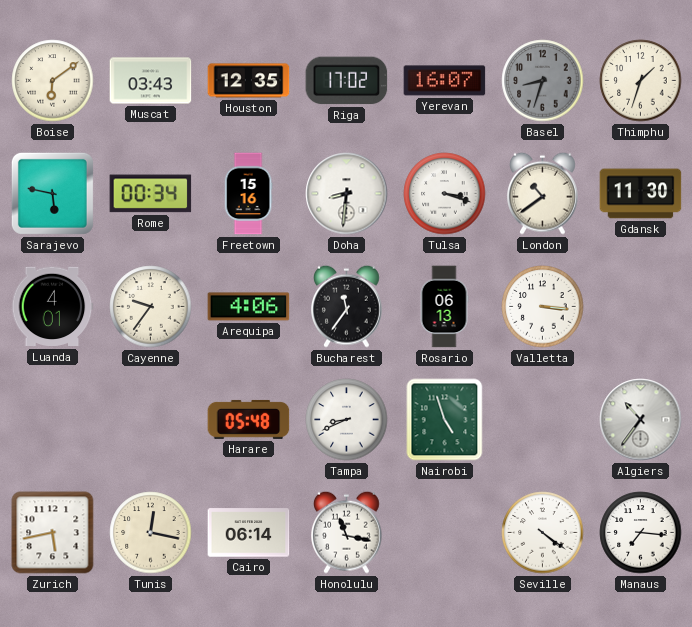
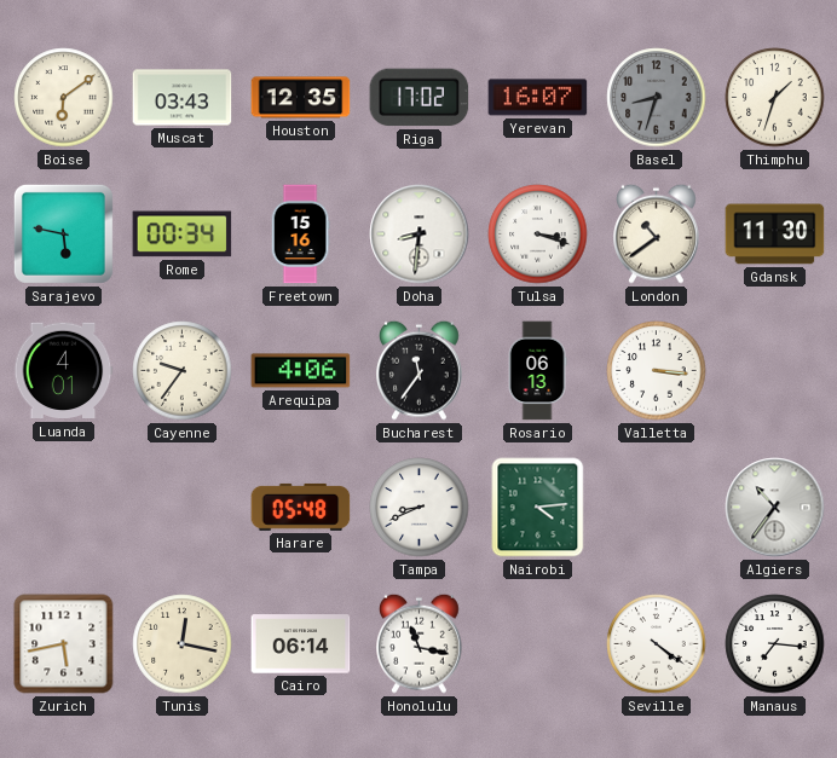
Nairobi: 4:57 -> 4:14 (538, 508)
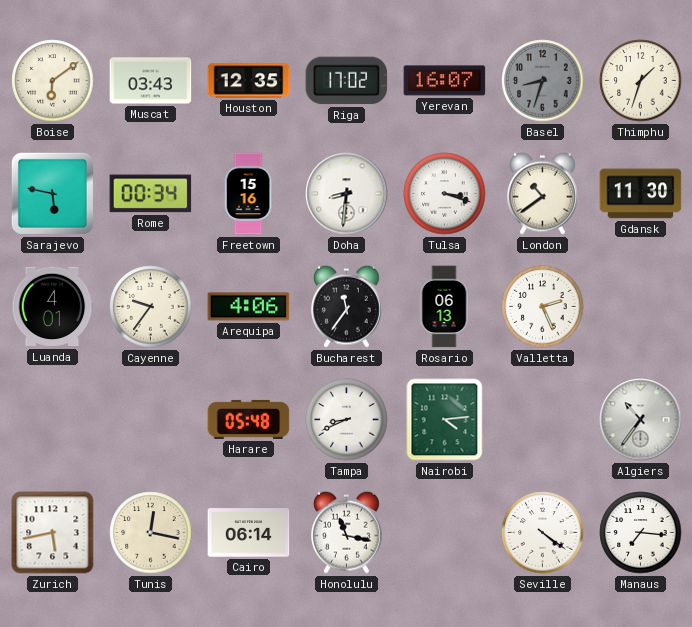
Valletta: 3:16 -> 2:26 (543, 307)
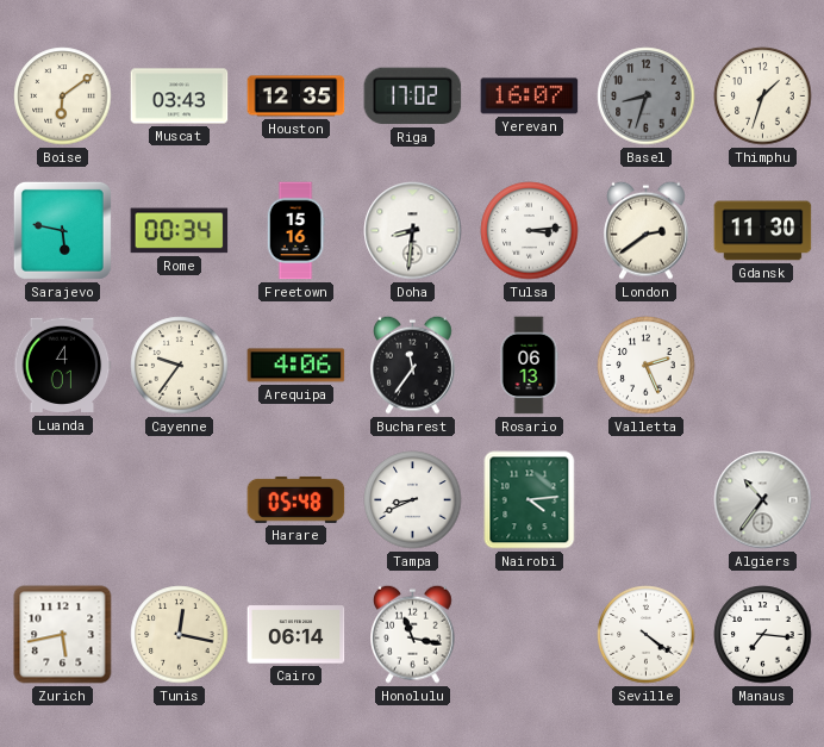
Tulsa: 3:18 -> 3:14 (530, 231)
London: 10:39 -> 2:39 (647, 230)
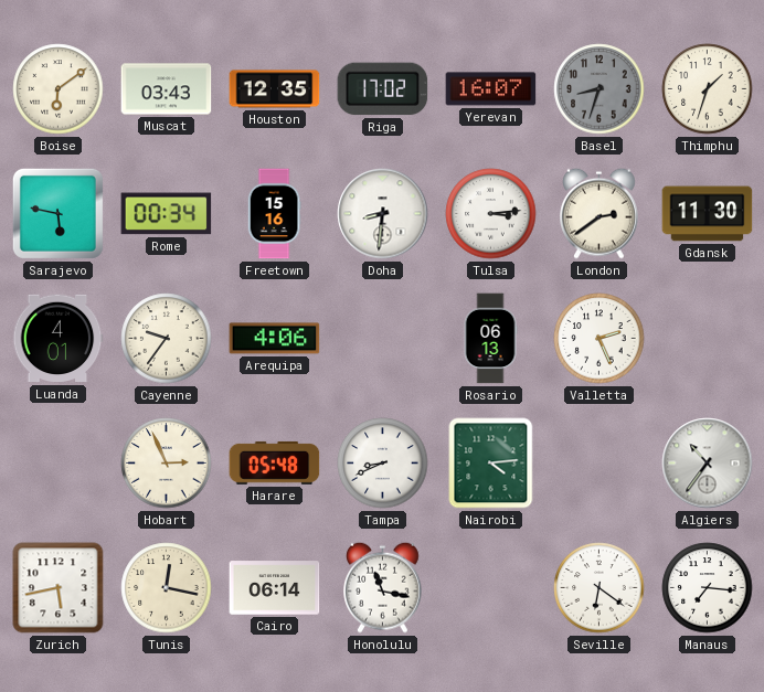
Bucharest: 11:36 -> none (413, 365)
Hobart: none -> 2:56 (167, 464)
Seville: 4:21 -> 6:21 (599, 588)
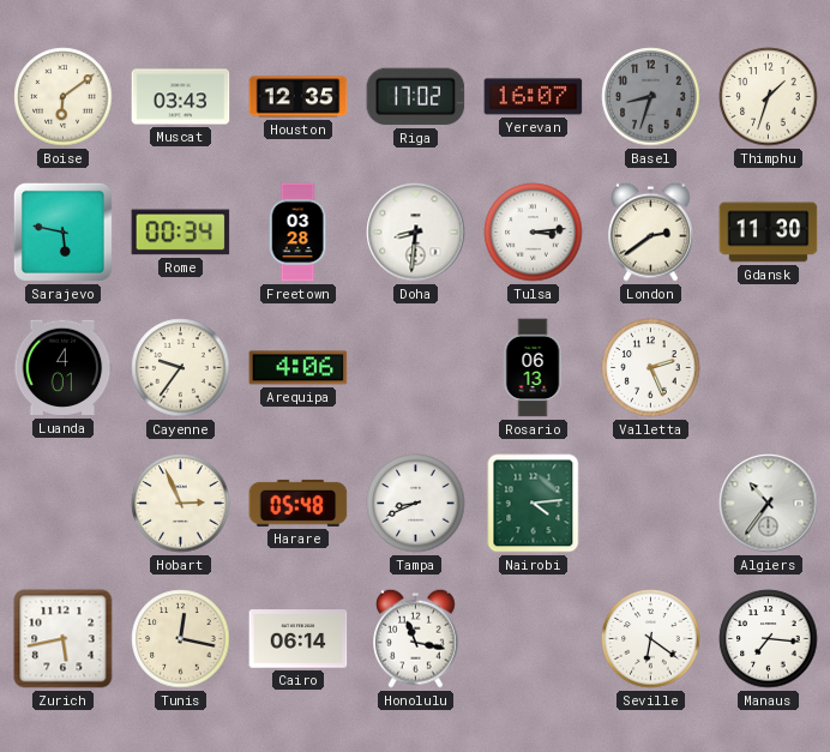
Freetown: 15:16 -> 03:28 (297, 233)
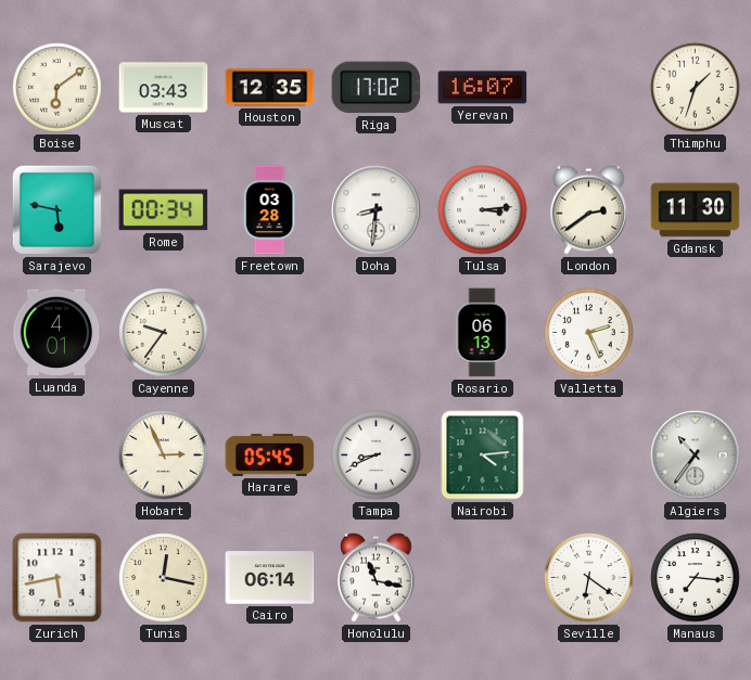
Basel: 8:33 -> none (651, 97)
Arequipa: 4:06 -> none (299, 368)
Harare: 05:48 -> 05:45 (270, 454)
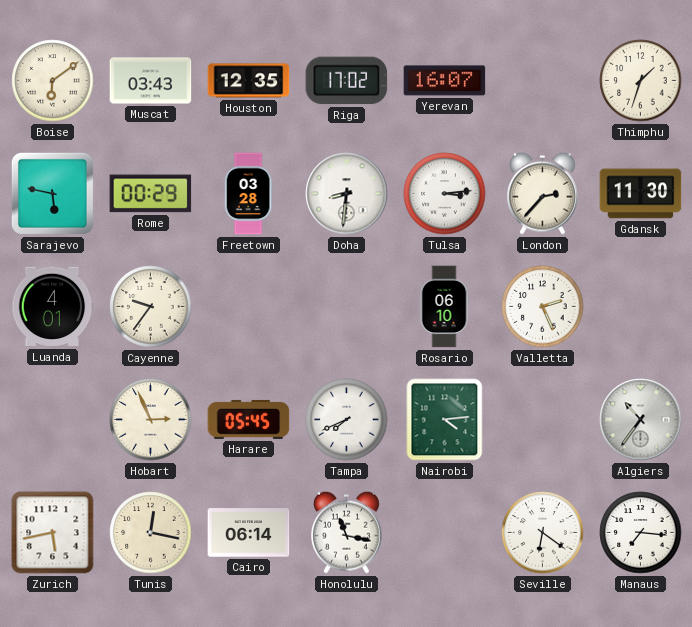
Rome: 00:34 -> 00:29 (151, 194)
London: 2:39 -> 2:37 (543, 193)
Rosario: 06:13 -> 06:10 (444, 307)
Tampa: 8:41 -> 7:41 (347, 420)
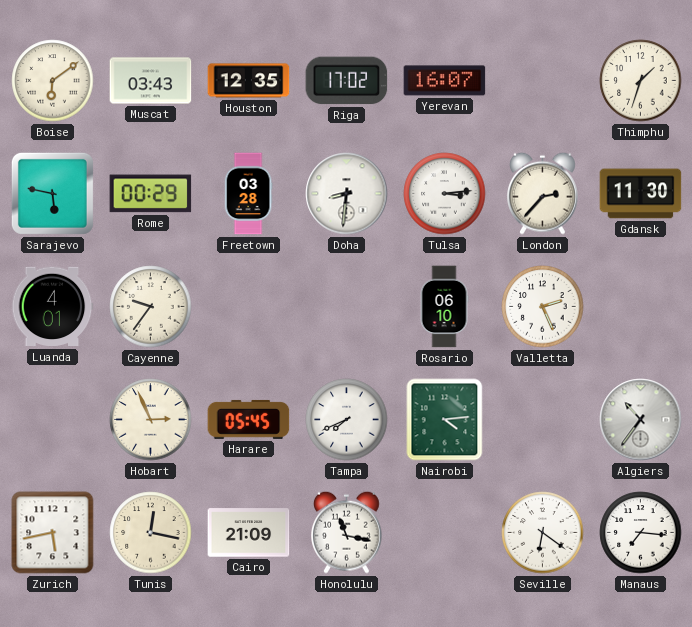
Cairo: 06:14 -> 21:09 (249, 533)
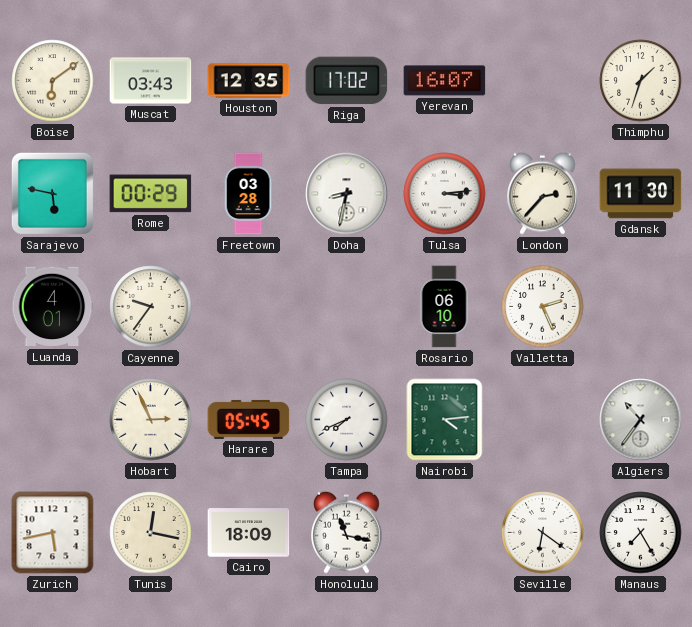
Doha: 8:31 -> 8:32 (347, 194)
Cairo: 21:09 -> 18:09 (249, 533)
Manaus: 7:16 -> 7:25 (641, 533)
